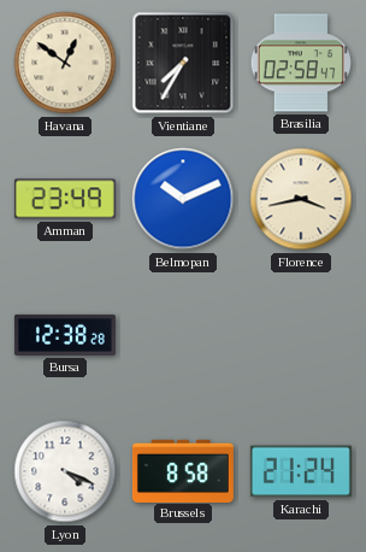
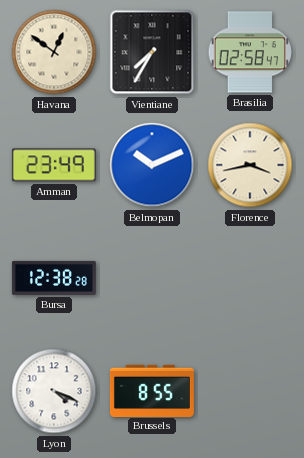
Brussels: 8:58 -> 8:55 (152, 390)
Karachi: 21:24 -> none (301, 471)
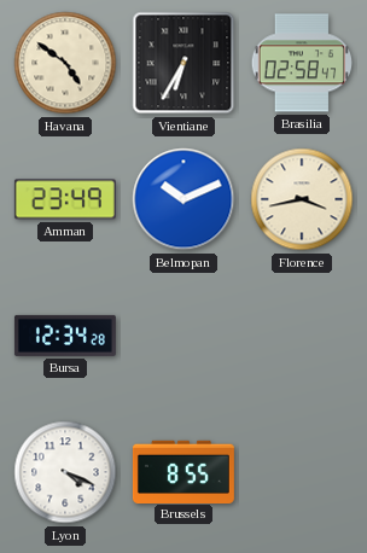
Havana: 12:51 -> 4:51 (65, 63)
Vientiane: 7:35 -> 6:35 (183, 63)
Bursa: 12:38 -> 12:34 (65, 336)
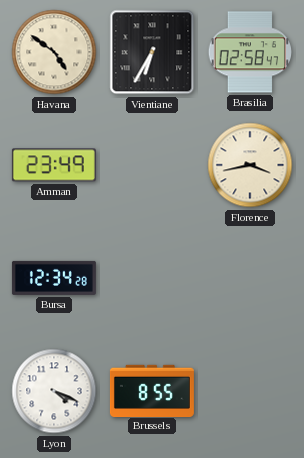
Belmopan: 10:11 -> none (183, 199)
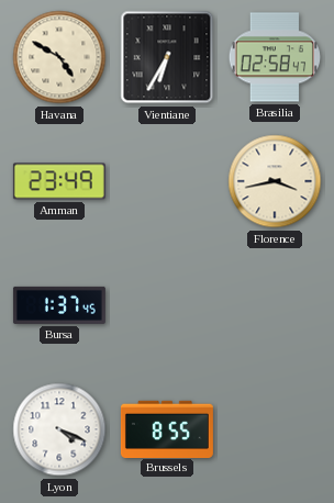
Havana: 4:51 -> 4:50 (59, 57)
Bursa: 12:34 -> 1:37 (59, 305)
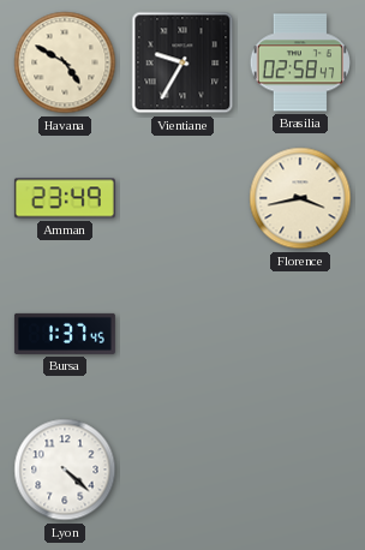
Vientiane: 6:35 -> 9:35 (182, 62)
Lyon: 4:19 -> 4:22 (65, 470)
Brussels: 8:55 -> none (167, 428)
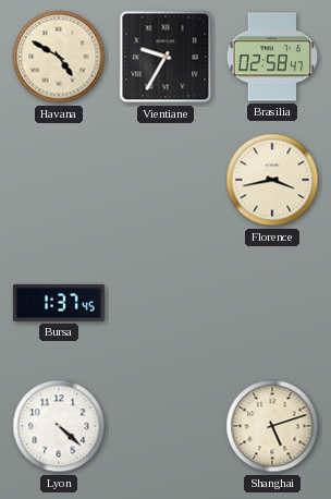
Amman: 23:49 -> none (65, 198)
Shanghai: none -> 5:12 (272, 426)
